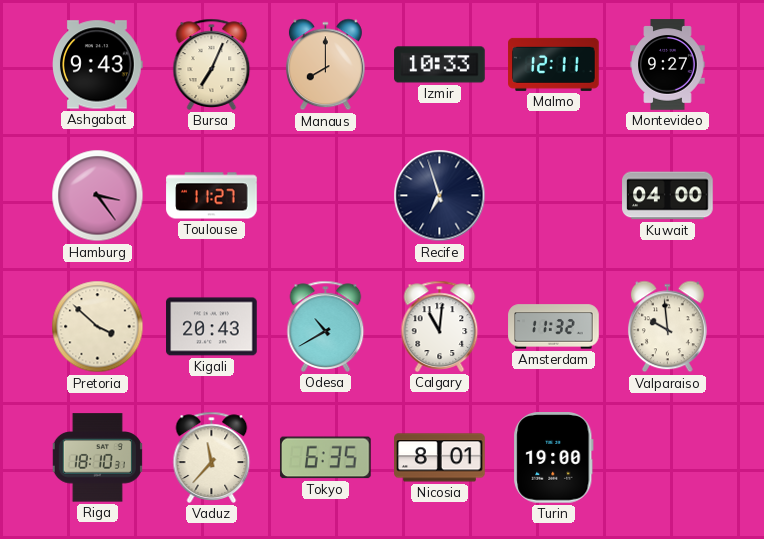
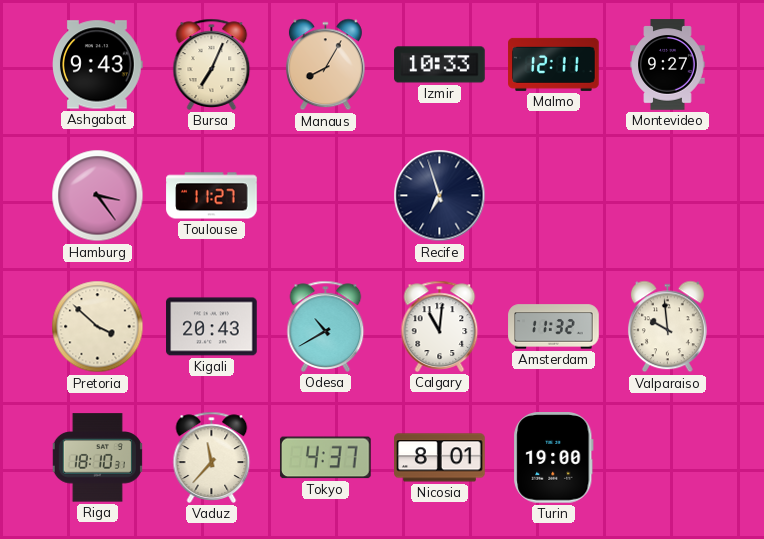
Manaus: 8:00 -> 8:05 (325, 65)
Kuwait: 04:00 -> none (668, 196)
Tokyo: 6:35 -> 4:37 (325, 458)
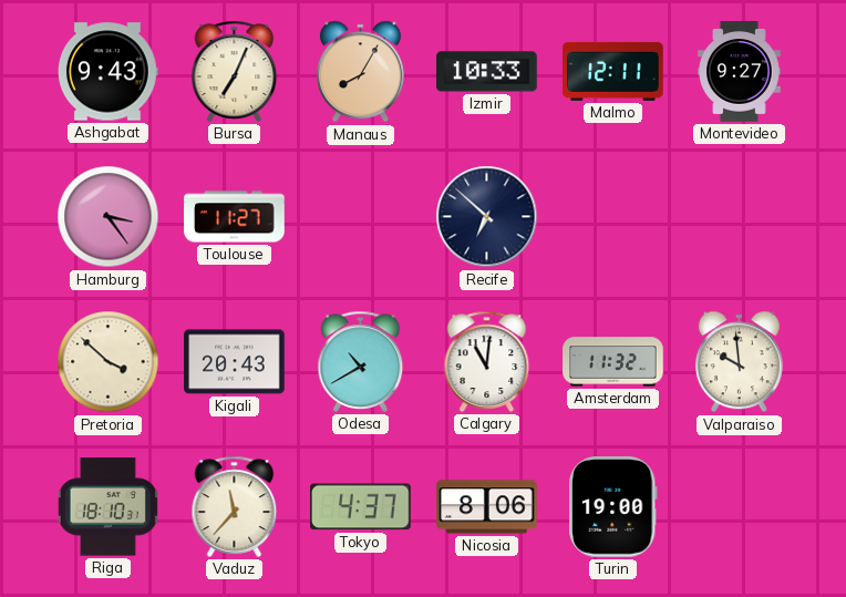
Recife: 6:57 -> 6:52 (487, 217)
Nicosia: 8:01 -> 8:06 (487, 507)
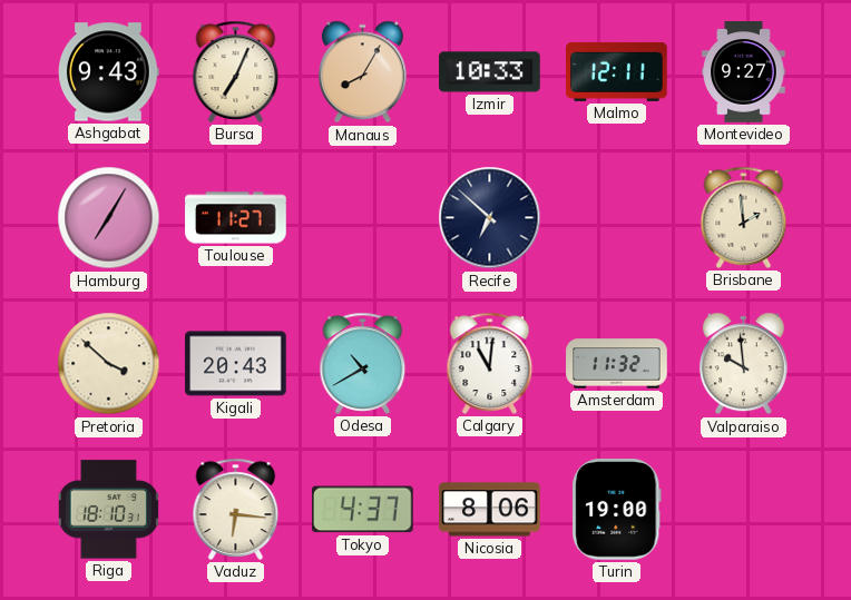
Hamburg: 3:24 -> 7:05 (109, 218)
Brisbane: none -> 1:59 (744, 217)
Vaduz: 11:37 -> 6:16 (236, 509)
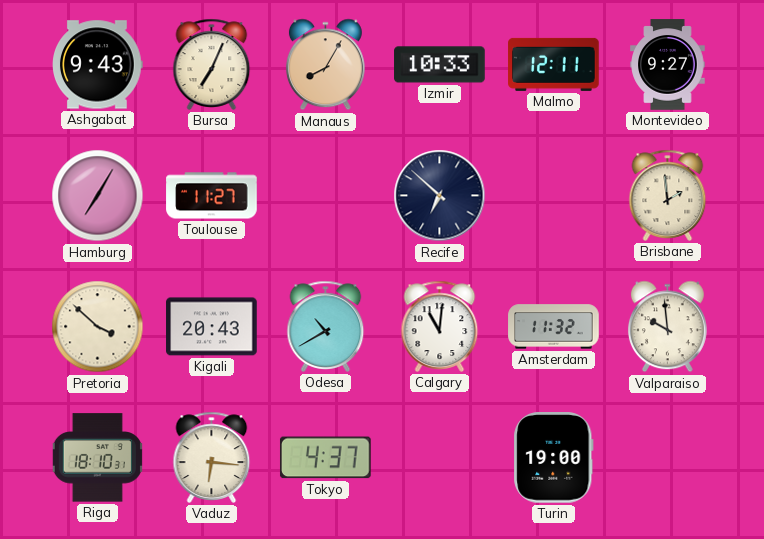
Nicosia: 8:06 -> none (490, 510)
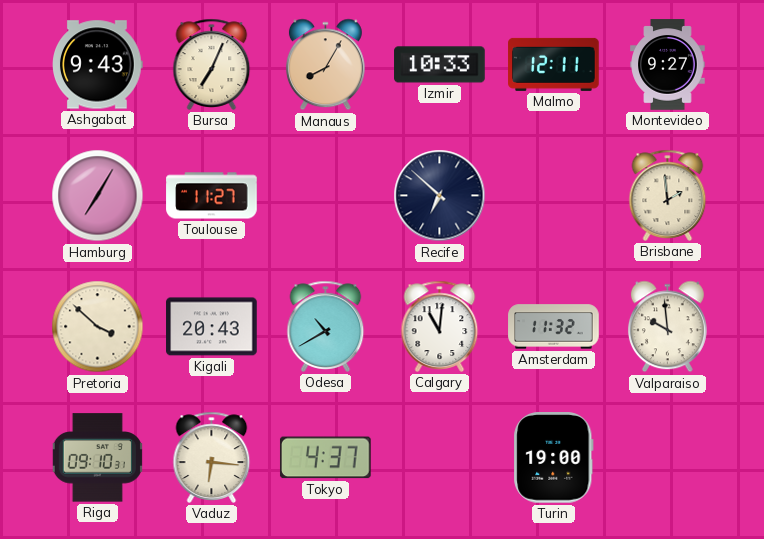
Riga: 18:10 -> 09:10 (97, 458)
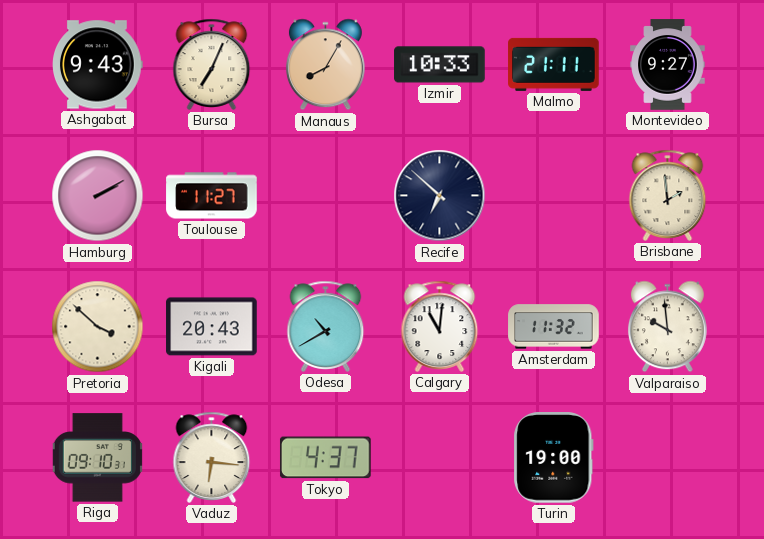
Malmo: 12:11 -> 21:11 (554, 64)
Hamburg: 7:05 -> 2:10 (98, 196)
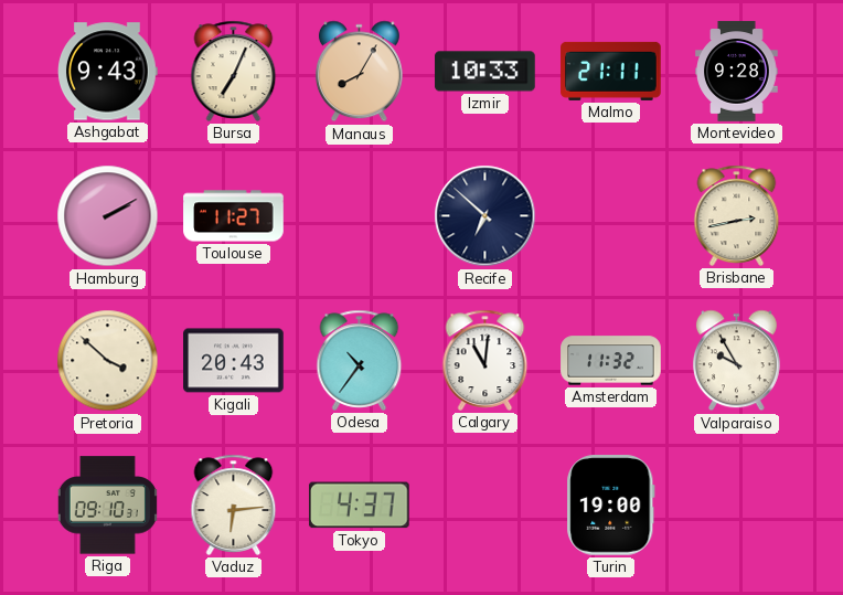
Montevideo: 9:27 -> 9:28 (737, 72)
Brisbane: 1:59 -> 2:43 (737, 215)
Odesa: 10:40 -> 10:36 (360, 360)
Valparaiso: 9:59 -> 9:55 (736, 361)
Vaduz: 6:16 -> 6:14 (234, 504)
